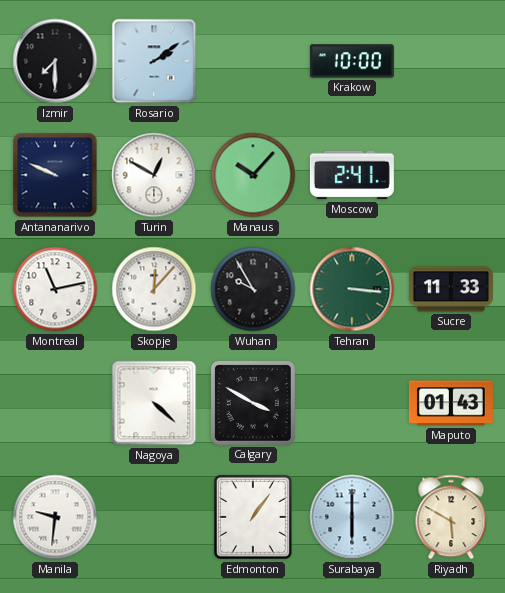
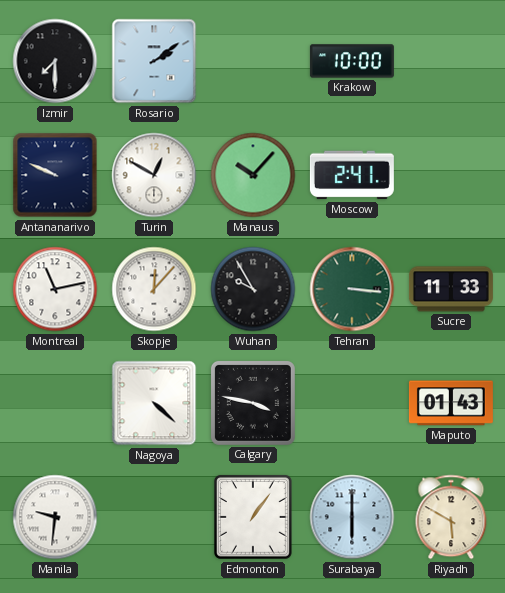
Calgary: 3:50 -> 3:47 (253, 403)
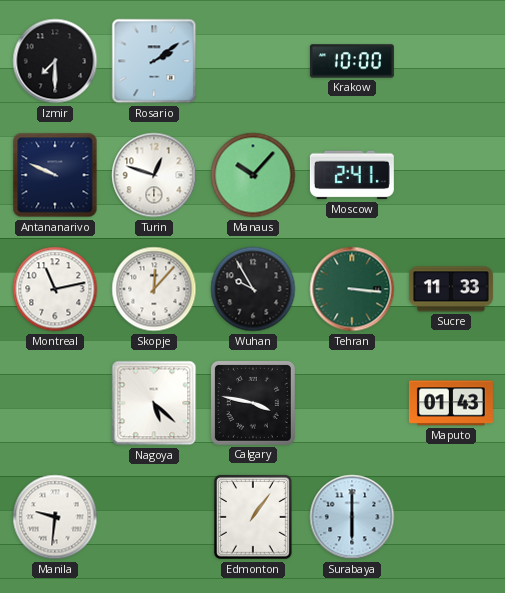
Turin: 12:50 -> 12:48 (154, 175)
Nagoya: 4:22 -> 5:22 (154, 403)
Riyadh: 5:50 -> none (451, 517)
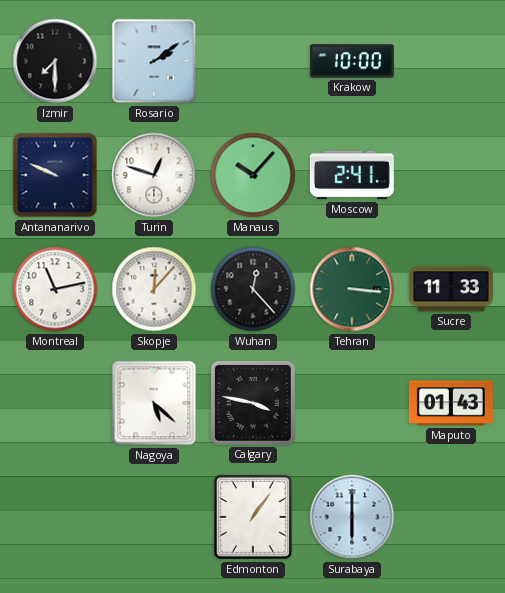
Wuhan: 9:55 -> 12:23 (253, 289)
Manila: 9:31 -> none (55, 517)
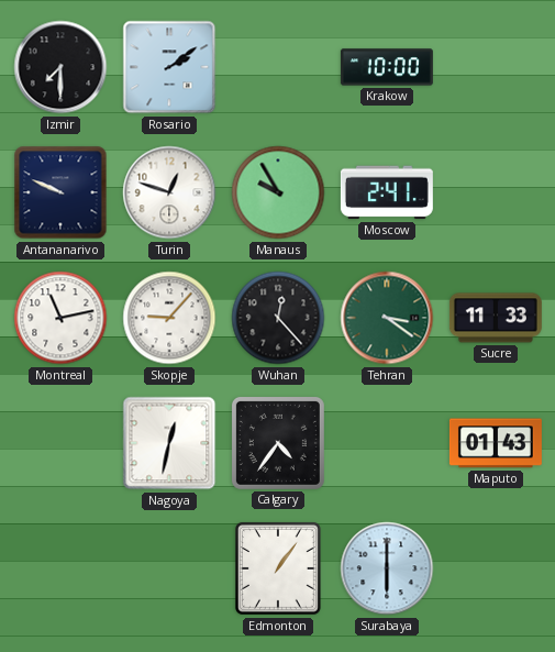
Manaus: 10:07 -> 9:55 (278, 192)
Skopje: 12:07 -> 9:07 (169, 318)
Tehran: 3:16 -> 3:21 (387, 318)
Nagoya: 5:22 -> 12:32 (169, 443)
Calgary: 3:47 -> 4:36 (278, 443)
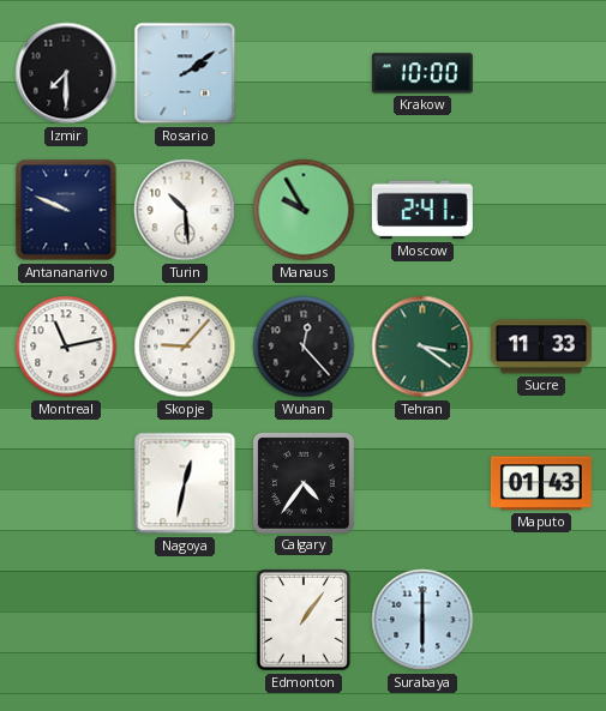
Turin: 12:48 -> 10:29 (185, 210)
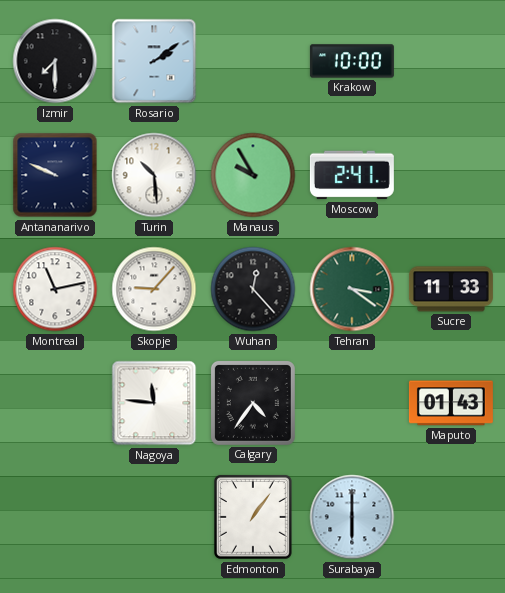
Nagoya: 12:32 -> 11:46 (154, 403)
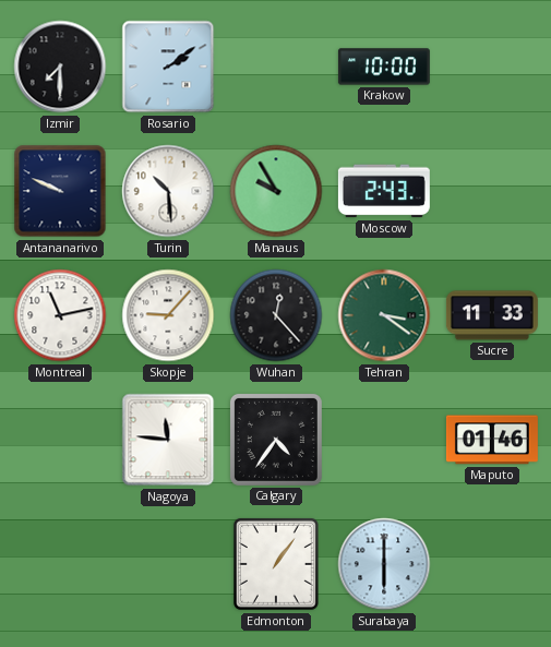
Moscow: 2:41 -> 2:43 (384, 191)
Maputo: 01:43 -> 01:46 (492, 440)
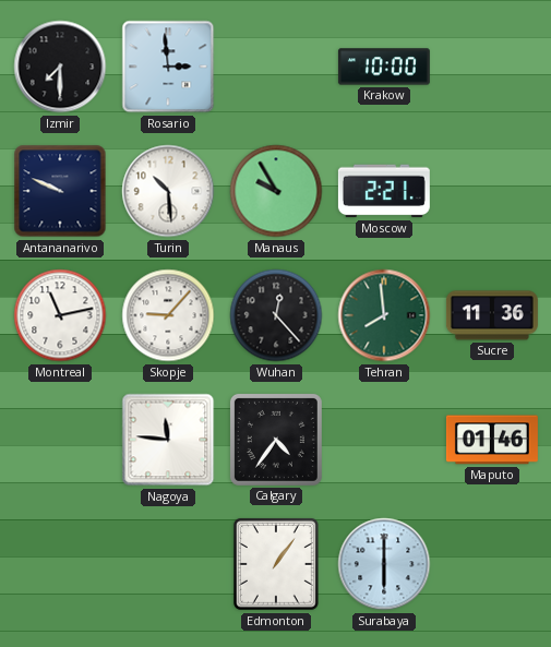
Rosario: 2:09 -> 2:59 (168, 67)
Moscow: 2:43 -> 2:21 (384, 191)
Tehran: 3:21 -> 7:59 (384, 315)
Sucre: 11:33 -> 11:36 (492, 315)
